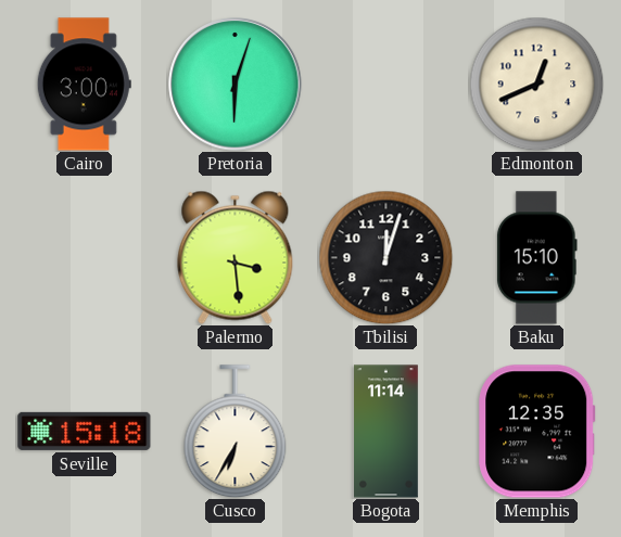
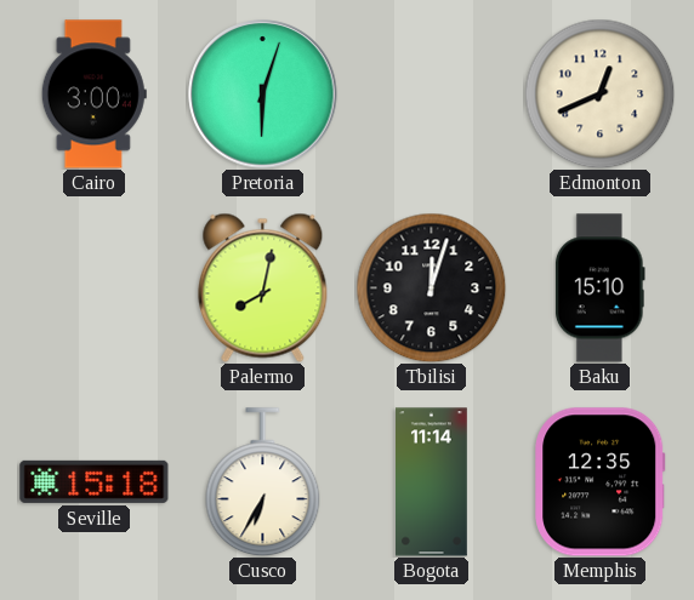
Palermo: 3:29 -> 8:02 (263, 287)
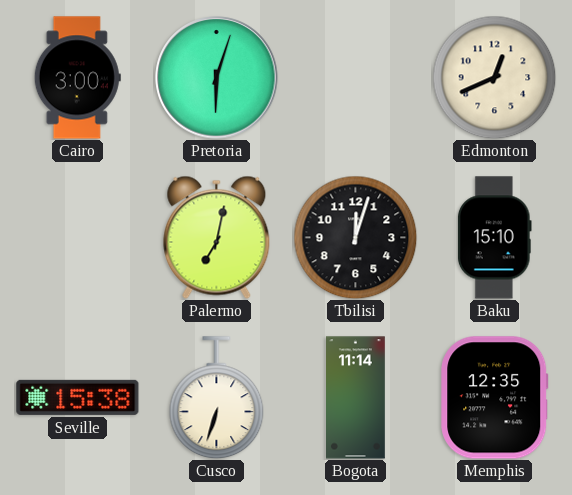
Palermo: 8:02 -> 7:02 (217, 237)
Seville: 15:18 -> 15:38 (78, 397)
Cusco: 6:35 -> 6:33 (217, 398)
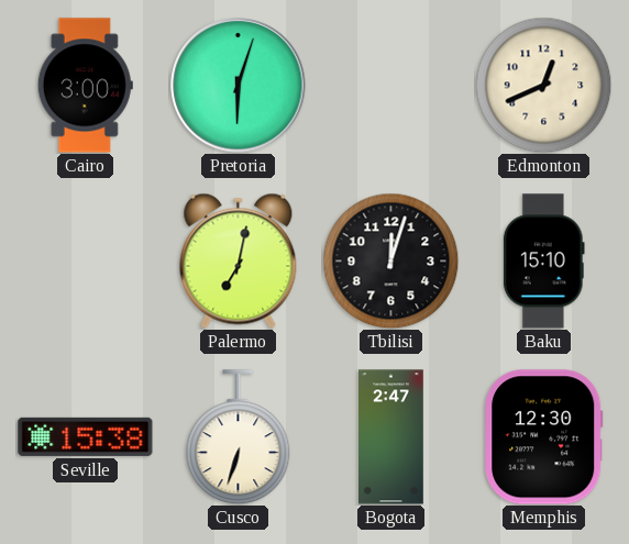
Bogota: 11:14 -> 2:47 (391, 437)
Memphis: 12:35 -> 12:30 (544, 437)
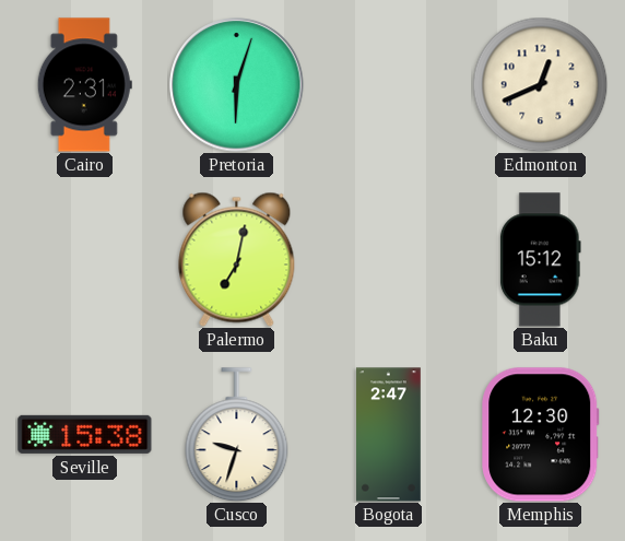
Cairo: 3:00 -> 2:31 (84, 85)
Tbilisi: 12:03 -> none (390, 260)
Baku: 15:10 -> 15:12 (540, 260)
Cusco: 6:33 -> 9:33 (237, 435)
